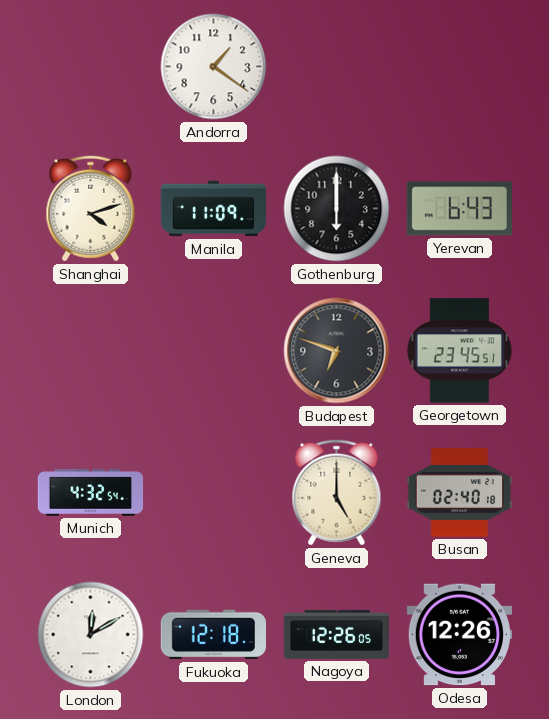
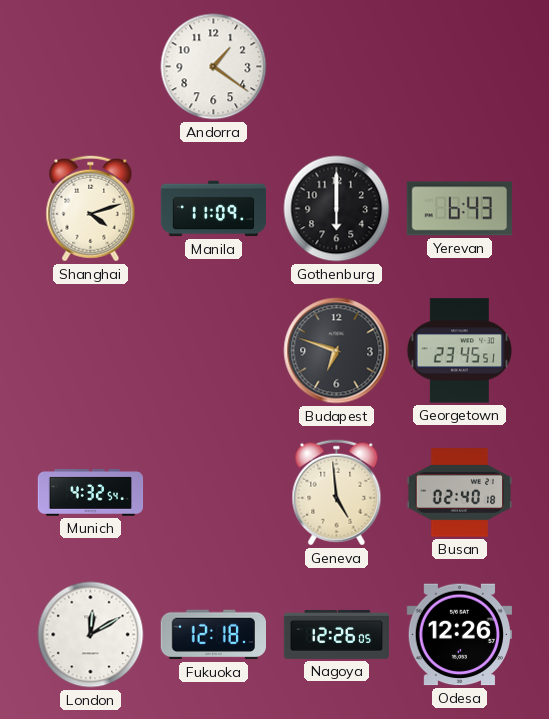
Geneva: 5:00 -> 4:59 (337, 493)
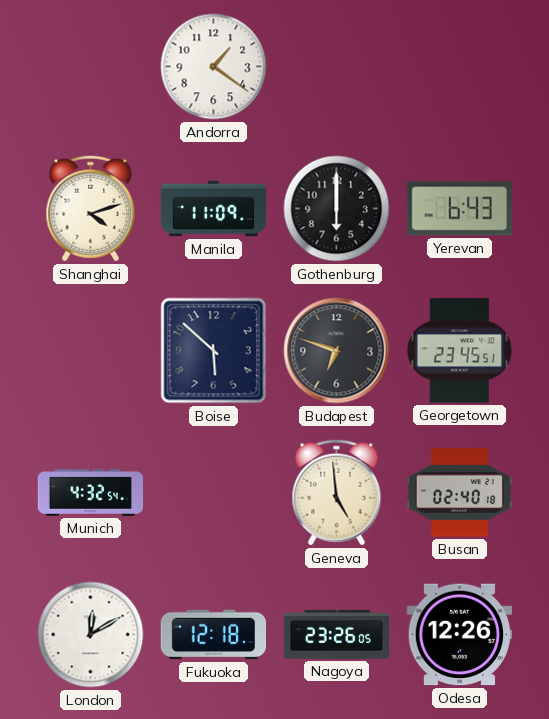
Boise: none -> 5:52 (214, 351)
Nagoya: 12:26 -> 23:26 (337, 634)
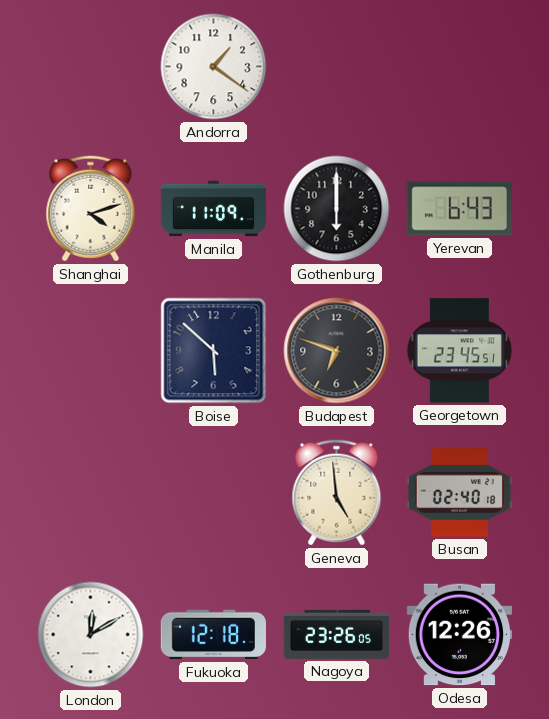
Munich: 4:32 -> none (91, 493)
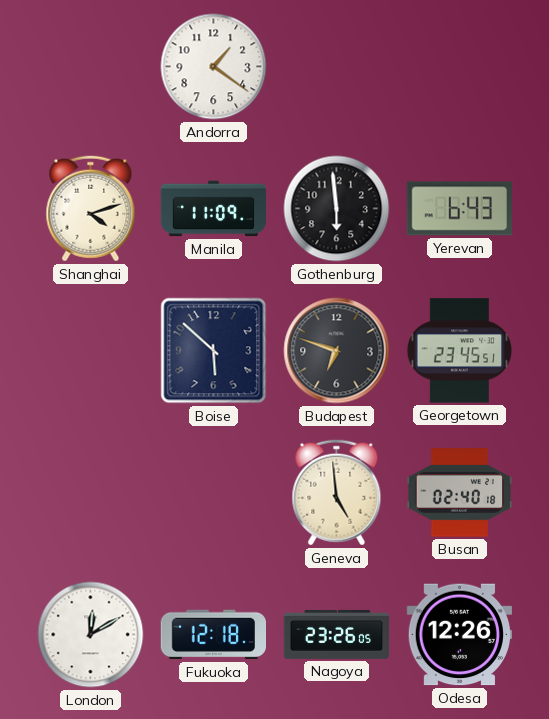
Gothenburg: 6:00 -> 5:59 (337, 209)
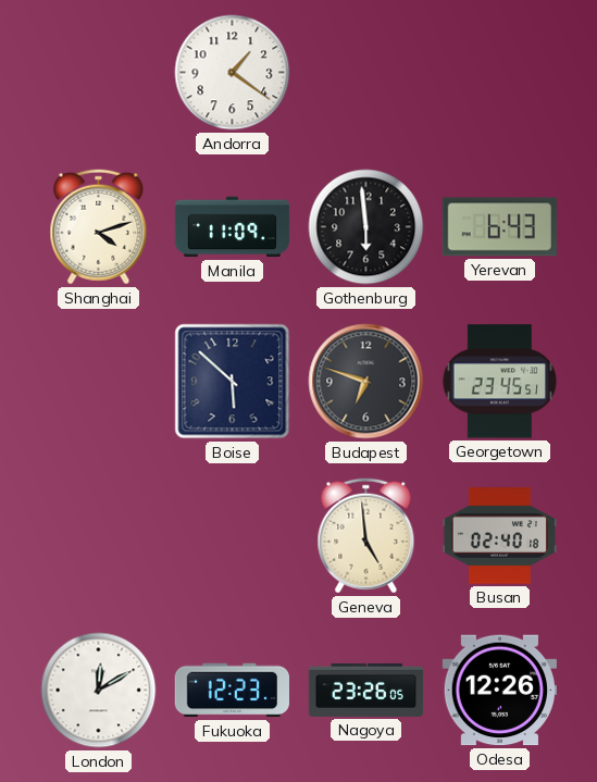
Fukuoka: 12:18 -> 12:23 (232, 691)
